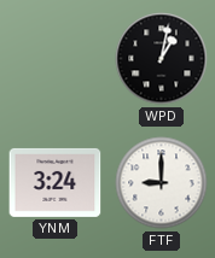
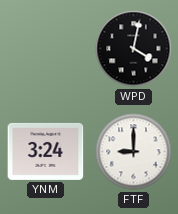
WPD: 1:02 -> 4:02 (134, 49)
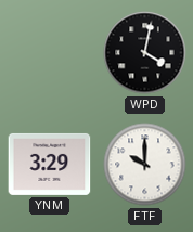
YNM: 3:24 -> 3:29 (50, 164)
FTF: 9:00 -> 10:00 (145, 165)
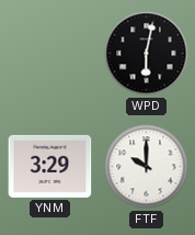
WPD: 4:02 -> 6:02 (147, 54)
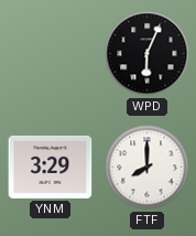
WPD: 6:02 -> 6:04 (148, 54)
FTF: 10:00 -> 8:00 (148, 168)
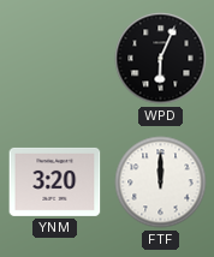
YNM: 3:29 -> 3:20 (55, 181)
FTF: 8:00 -> 12:00 (161, 183)
